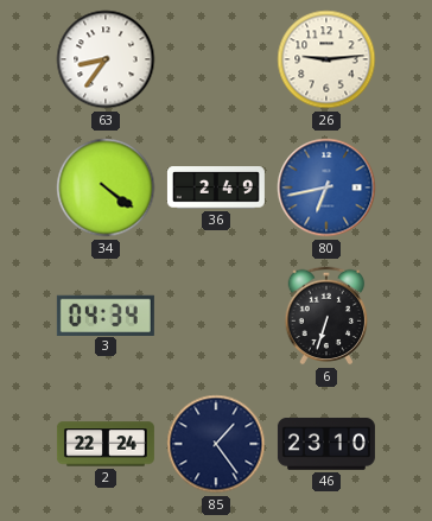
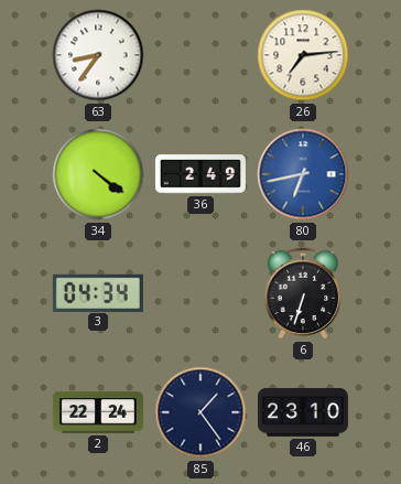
26: 9:14 -> 7:14 (303, 55)
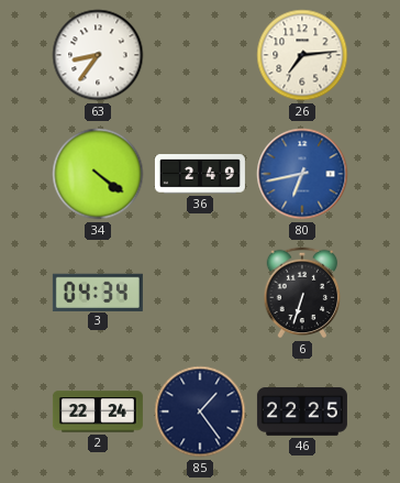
46: 23:10 -> 22:25 (302, 411)
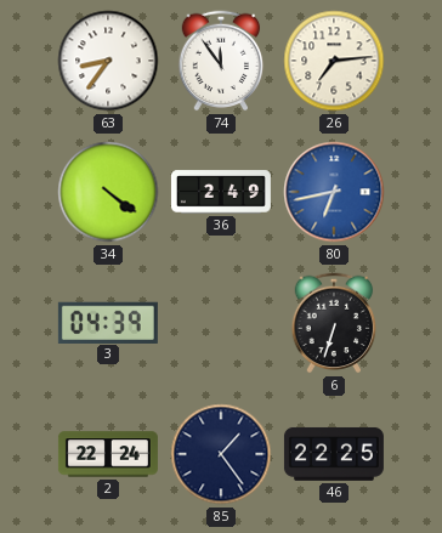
74: none -> 11:54 (221, 61)
3: 04:34 -> 04:39 (108, 322)
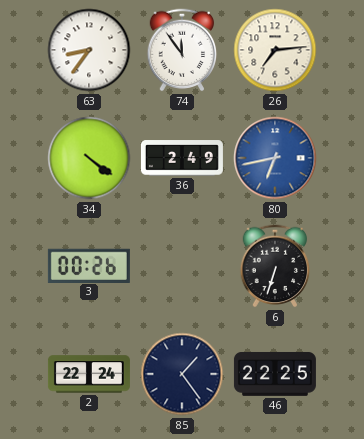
3: 04:39 -> 00:26 (89, 265)
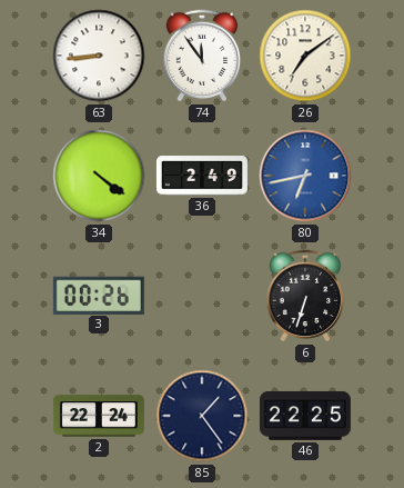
63: 8:36 -> 8:44 (99, 56)
26: 7:14 -> 7:09 (305, 56)
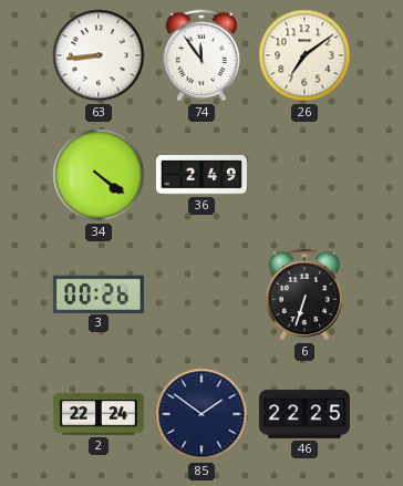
80: 6:43 -> none (305, 176)
85: 1:24 -> 1:51 (201, 414)
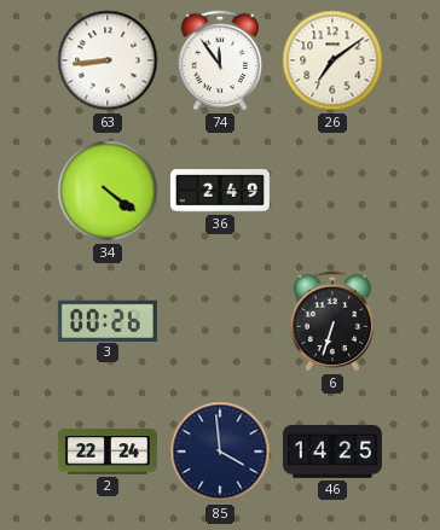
85: 1:51 -> 3:59 (220, 452)
46: 22:25 -> 14:25 (332, 452)
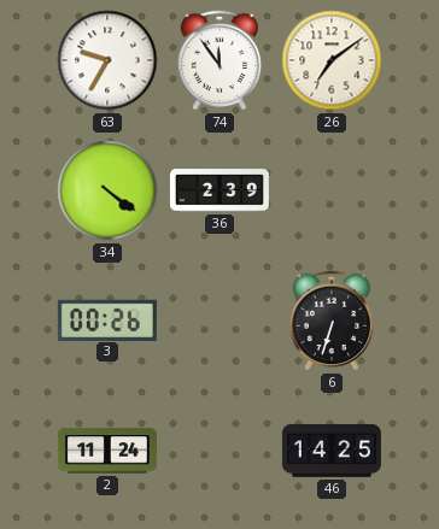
63: 8:44 -> 9:35 (107, 60)
36: 2:49 -> 2:39 (219, 190)
2: 22:24 -> 11:24 (107, 451)
85: 3:59 -> none (220, 452)
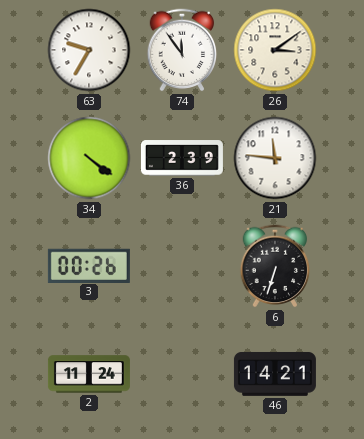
26: 7:09 -> 3:09 (275, 50)
21: none -> 11:46 (275, 158)
46: 14:25 -> 14:21 (275, 374)
